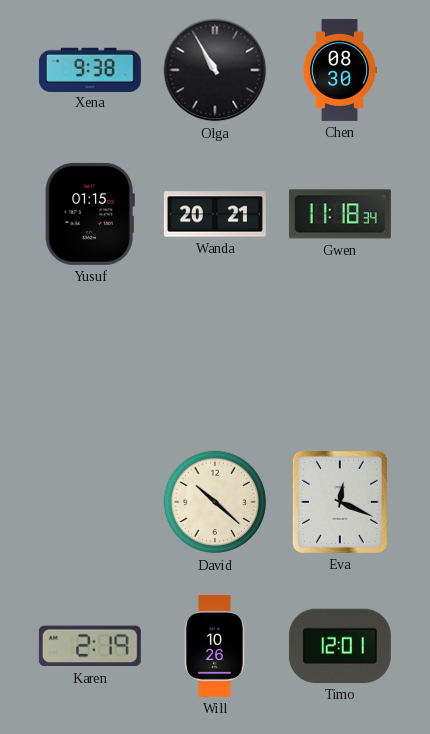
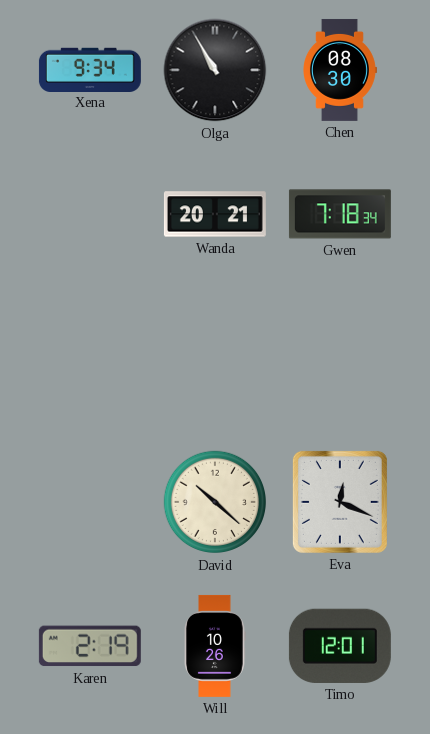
Xena: 9:38 -> 9:34 (90, 69)
Yusuf: 01:15 -> none (90, 214)
Gwen: 11:18 -> 7:18 (340, 214)
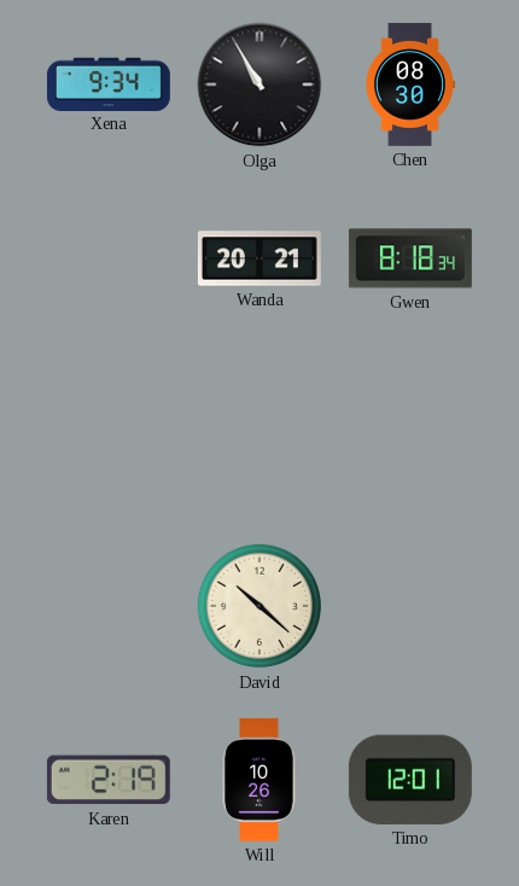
Gwen: 7:18 -> 8:18 (410, 258)
Eva: 12:19 -> none (340, 502)
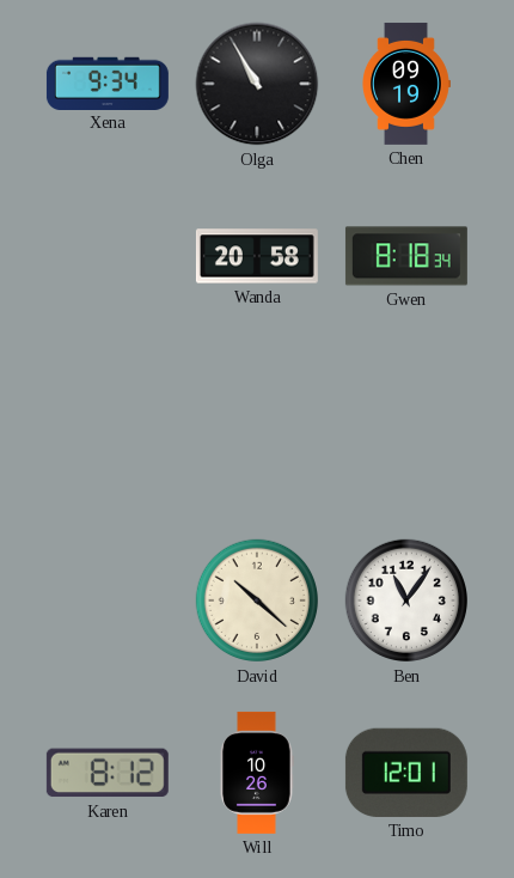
Chen: 08:30 -> 09:19 (406, 84)
Wanda: 20:21 -> 20:58 (257, 256)
Ben: none -> 11:06 (406, 600)
Karen: 2:19 -> 8:12 (108, 773)
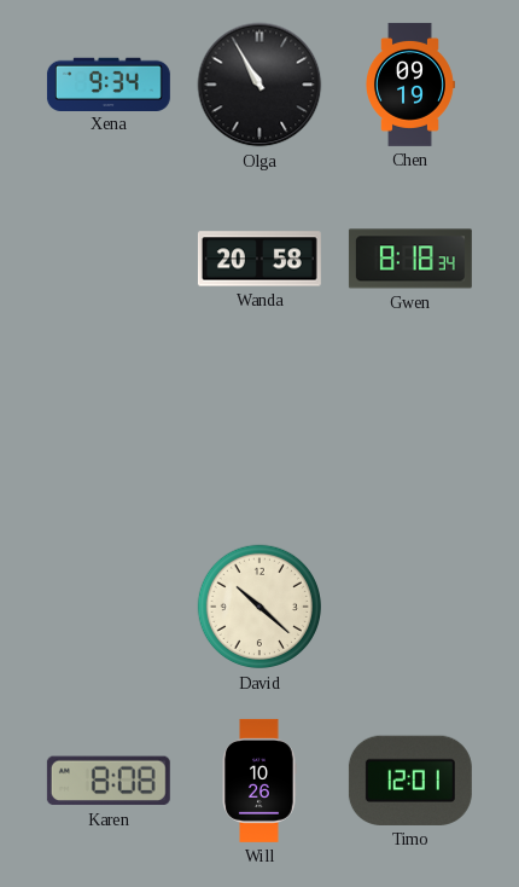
Ben: 11:06 -> none (406, 600)
Karen: 8:12 -> 8:08 (109, 781)
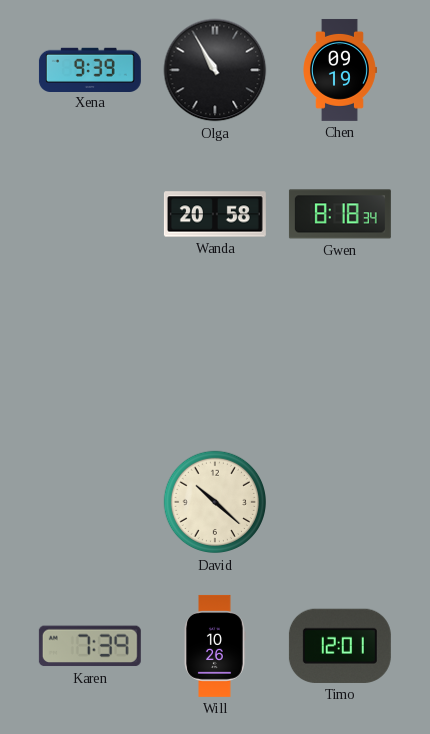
Xena: 9:34 -> 9:39 (90, 69)
Karen: 8:08 -> 7:39 (90, 646)
